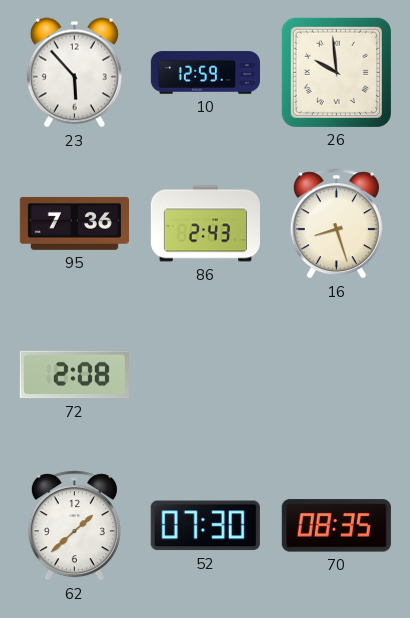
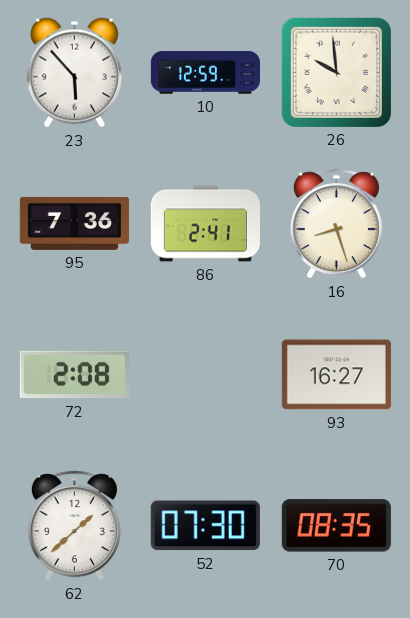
86: 2:43 -> 2:41 (205, 224)
93: none -> 16:27 (336, 375)
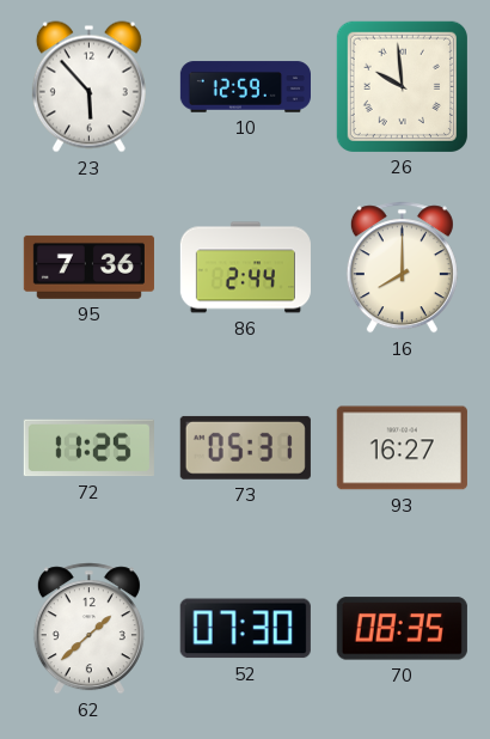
86: 2:41 -> 2:44 (245, 268)
16: 8:27 -> 8:00 (402, 268)
72: 2:08 -> 11:25 (88, 448)
73: none -> 05:31 (245, 447)
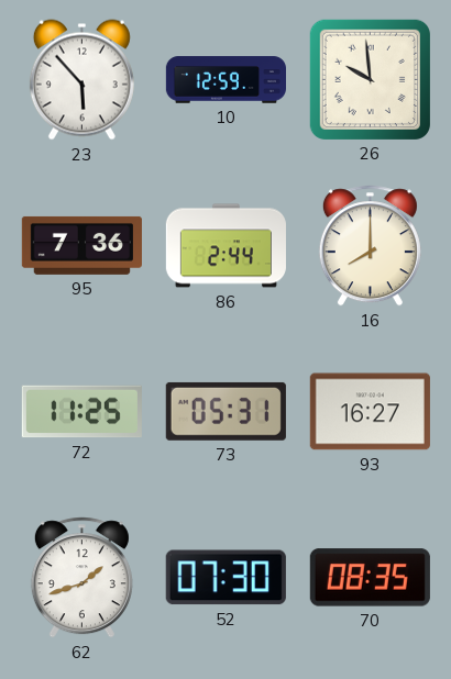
62: 1:38 -> 1:42 (81, 578)
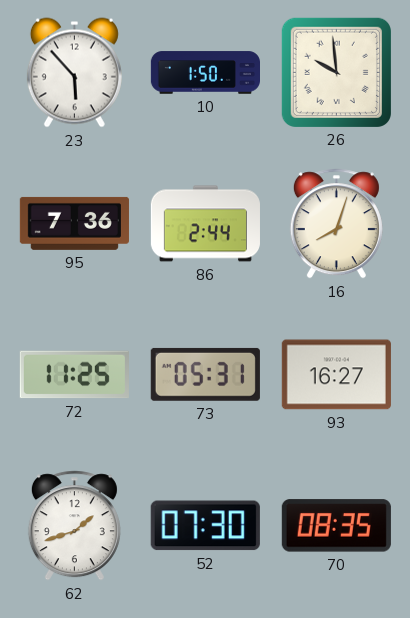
10: 12:59 -> 1:50 (205, 73)
16: 8:00 -> 8:03 (336, 224)
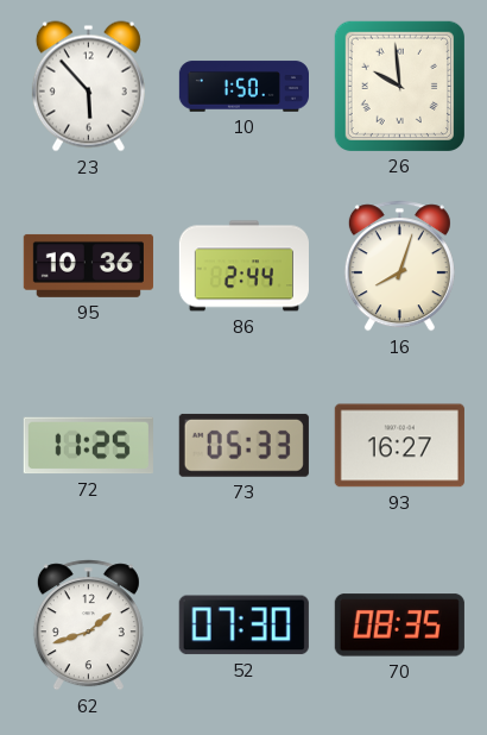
95: 7:36 -> 10:36 (88, 265)
73: 05:31 -> 05:33 (243, 445)
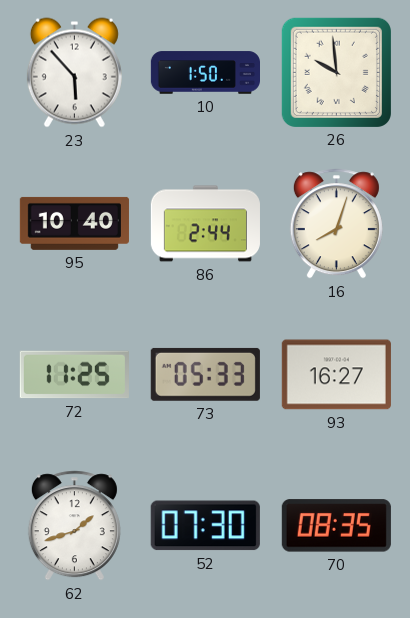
95: 10:36 -> 10:40 (74, 223)
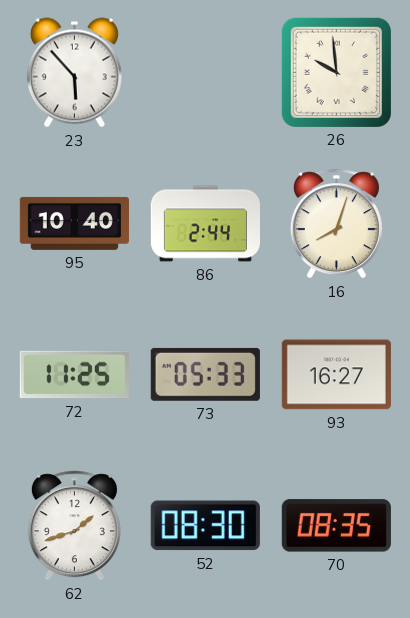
10: 1:50 -> none (205, 73)
52: 07:30 -> 08:30 (205, 526)
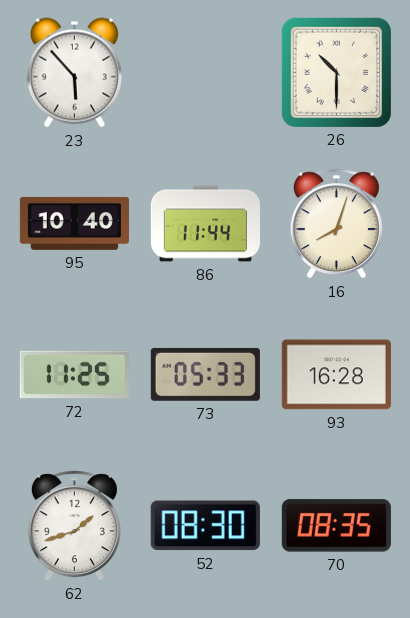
26: 9:59 -> 10:30 (336, 72)
86: 2:44 -> 11:44 (205, 224)
93: 16:27 -> 16:28 (336, 375)
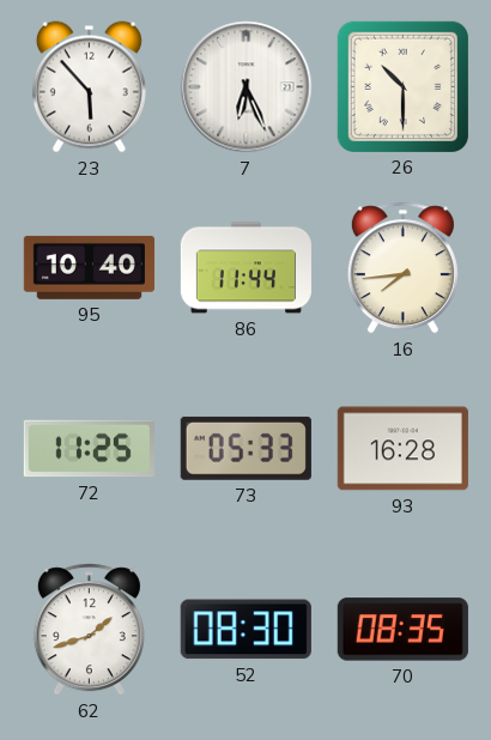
7: none -> 6:26 (247, 87)
16: 8:03 -> 7:44 (402, 268)
